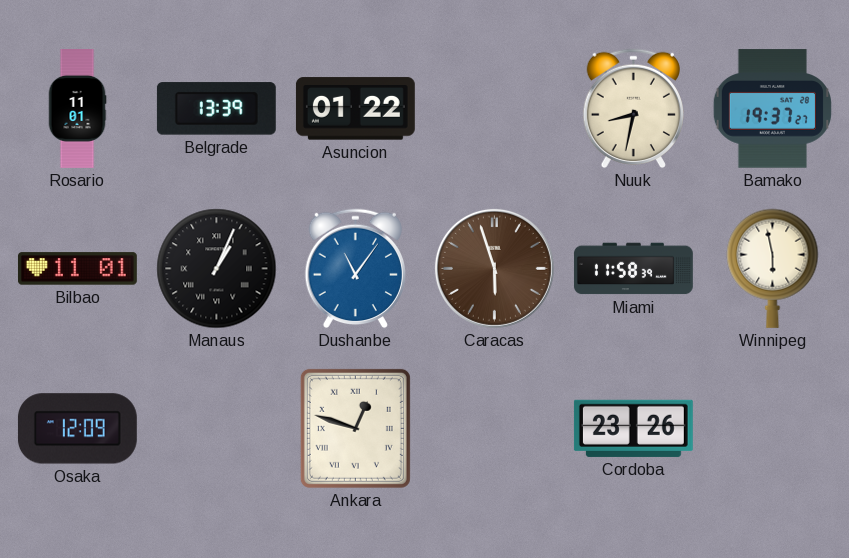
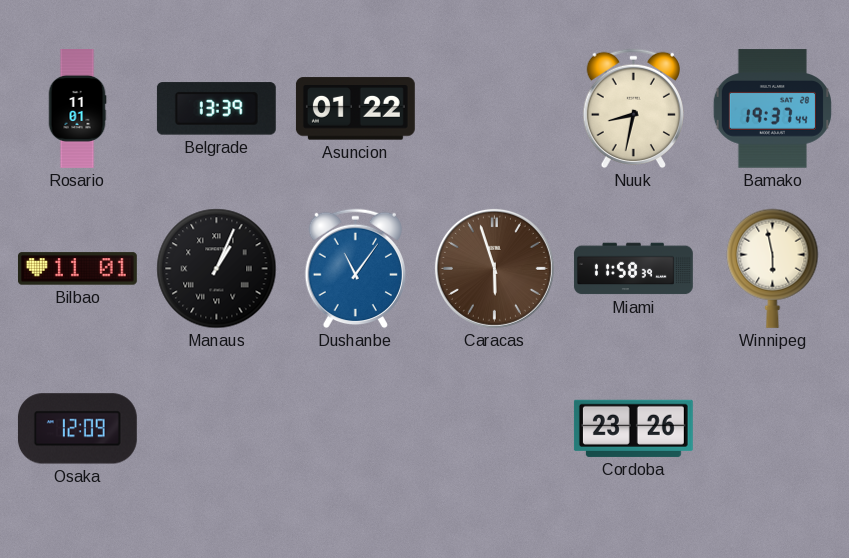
Bamako: 19:37:27 -> 19:37:44 (772, 109)
Ankara: 12:48 -> none (355, 428)
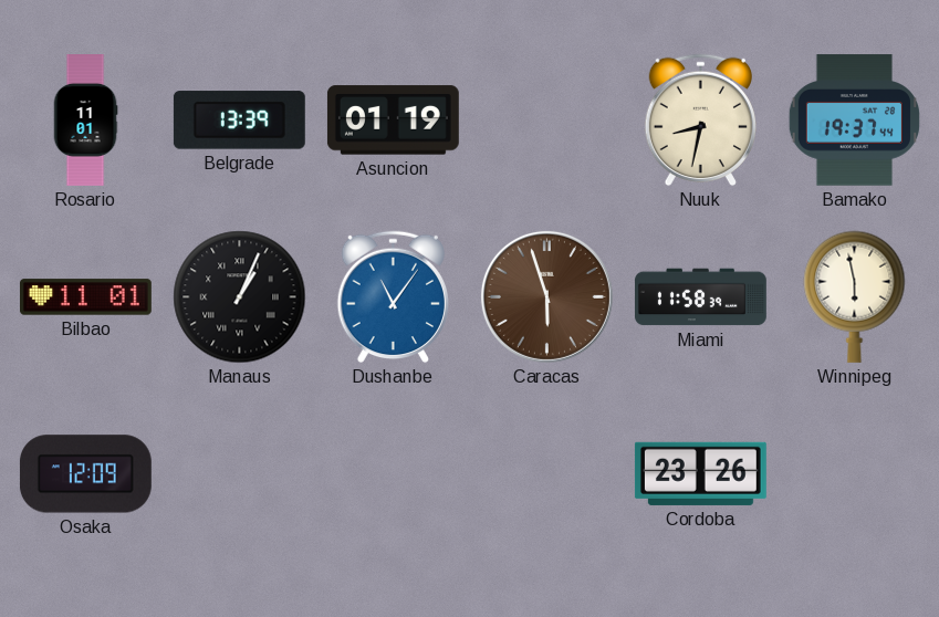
Asuncion: 01:22 -> 01:19 (393, 121)
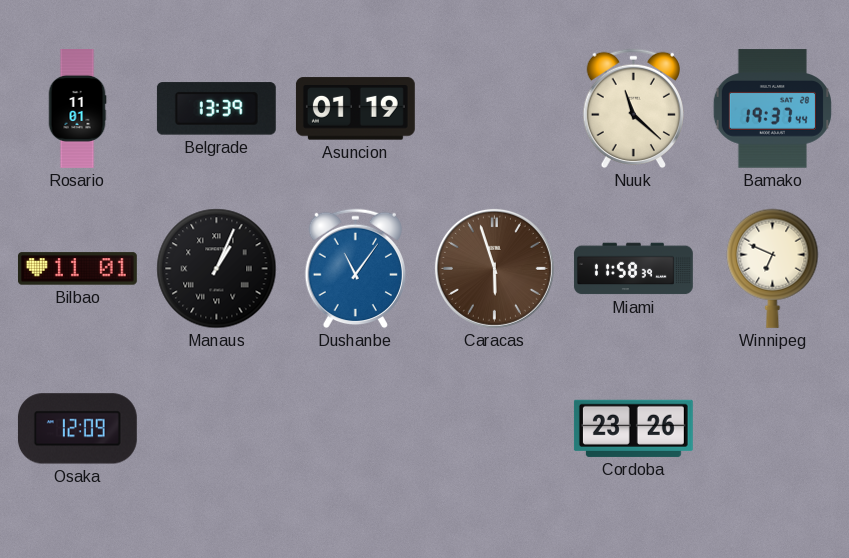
Nuuk: 8:32 -> 11:22 (633, 109)
Winnipeg: 5:58 -> 6:49 (773, 268)
